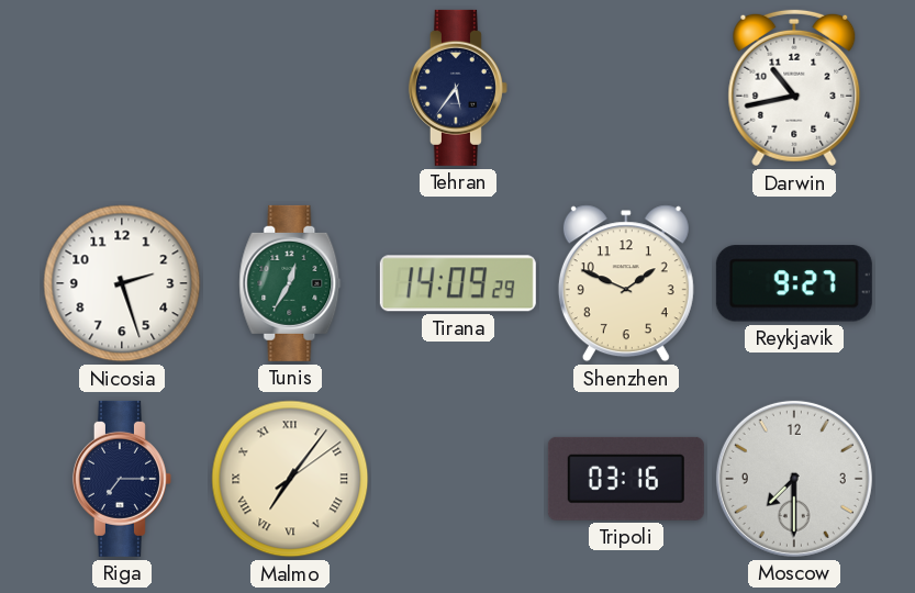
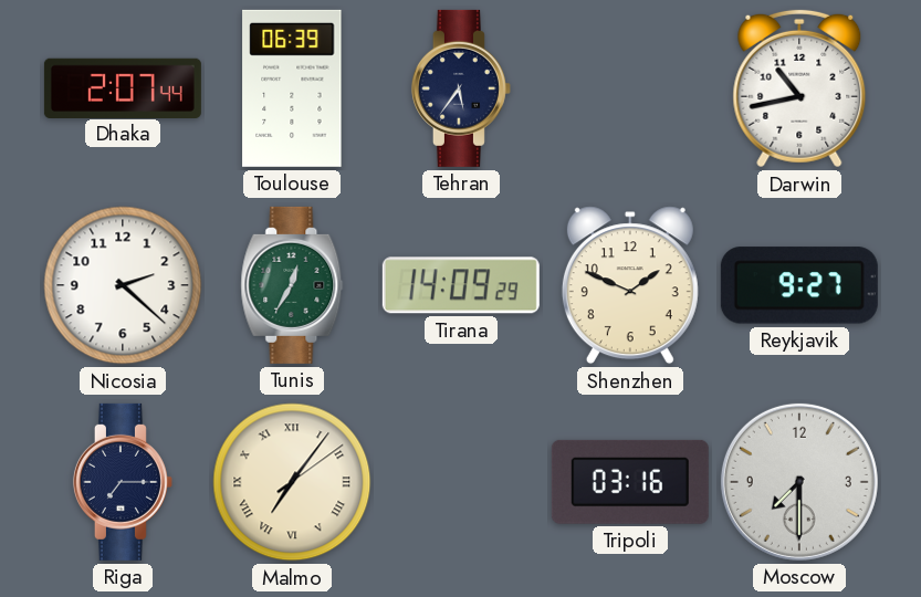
Dhaka: none -> 2:07 (123, 87)
Toulouse: none -> 06:39 (292, 88)
Nicosia: 2:27 -> 2:22 (123, 285)
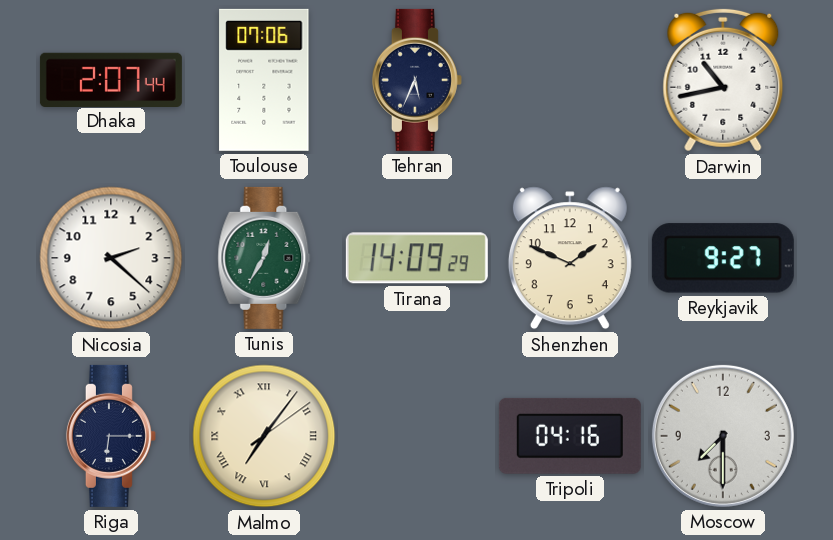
Toulouse: 06:39 -> 07:06 (264, 80)
Tehran: 5:36 -> 5:34 (417, 80)
Riga: 7:15 -> 6:15 (111, 436)
Tripoli: 03:16 -> 04:16 (570, 436)
